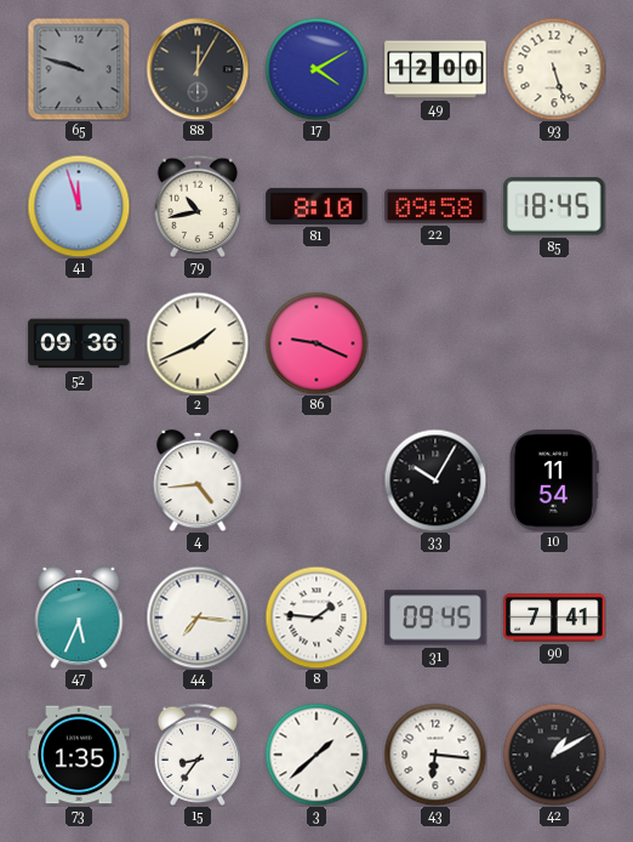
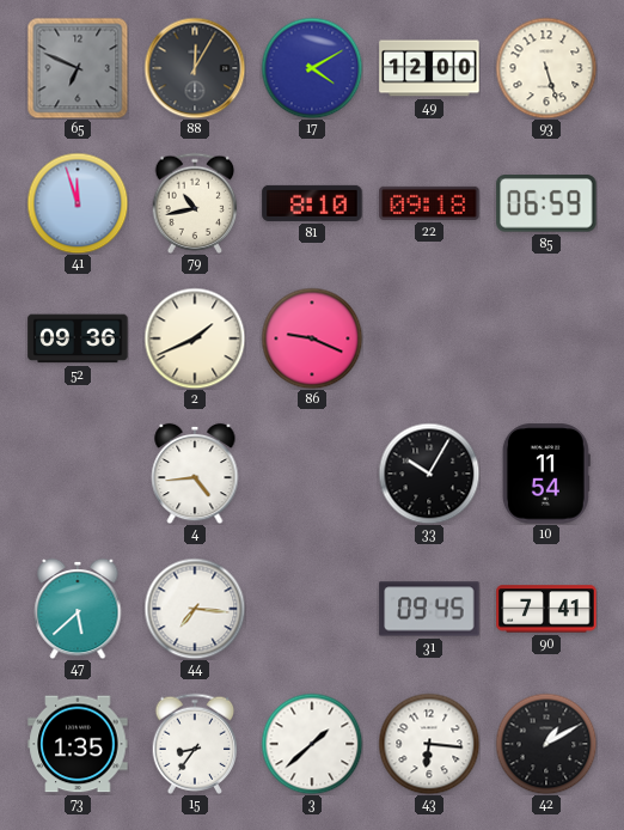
65: 9:48 -> 6:49 (78, 68)
22: 09:58 -> 09:18 (429, 203)
85: 18:45 -> 06:59 (546, 205)
47: 5:34 -> 5:38 (78, 609)
8: 1:46 -> none (316, 618)
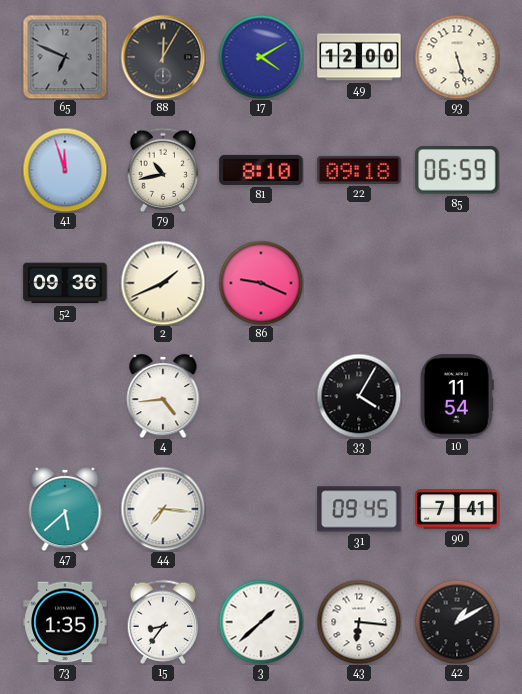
33: 10:05 -> 4:05 (359, 396)
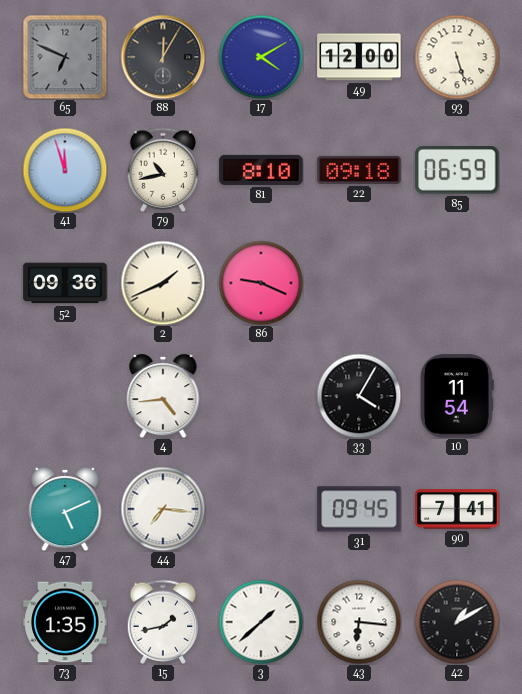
47: 5:38 -> 5:11 (65, 509)
15: 8:36 -> 1:43 (163, 621)
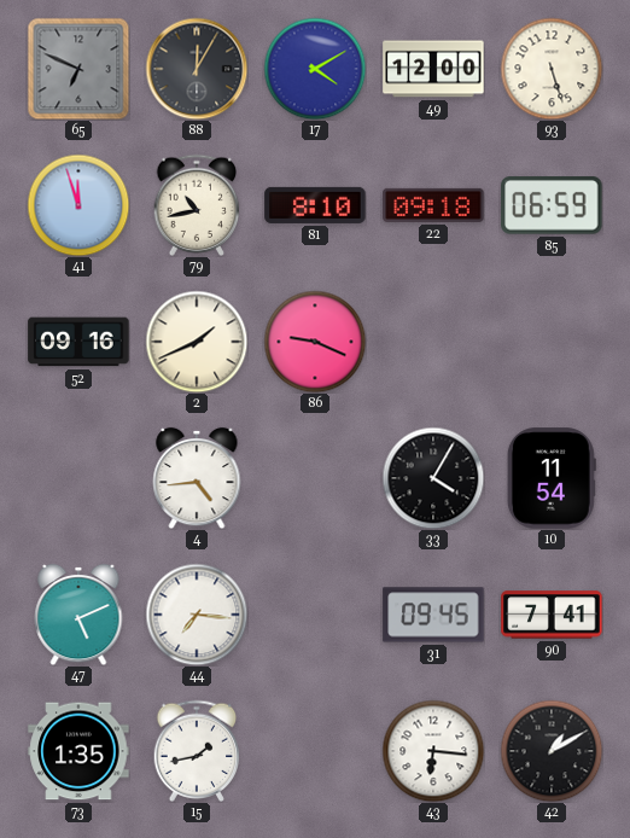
52: 09:36 -> 09:16 (78, 342)
3: 1:38 -> none (261, 622)
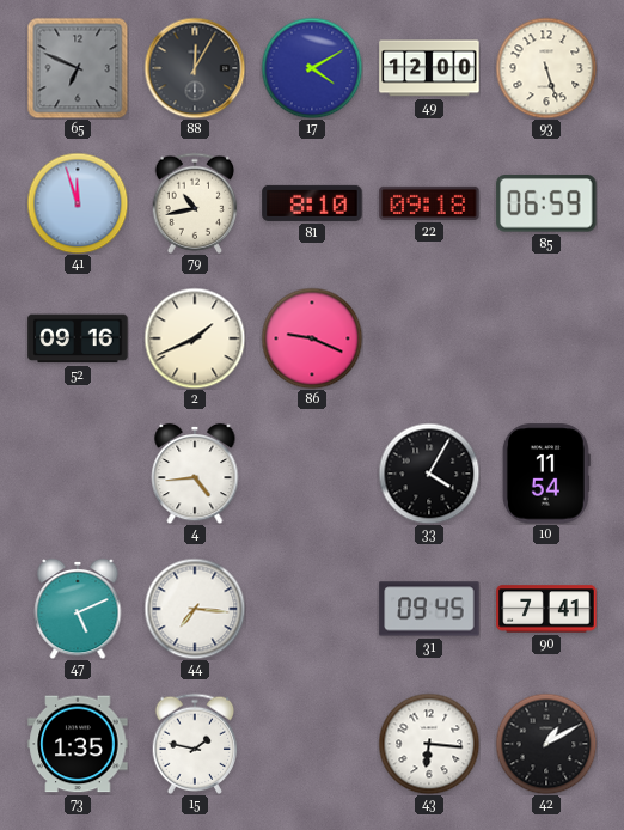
15: 1:43 -> 1:47 (195, 743)
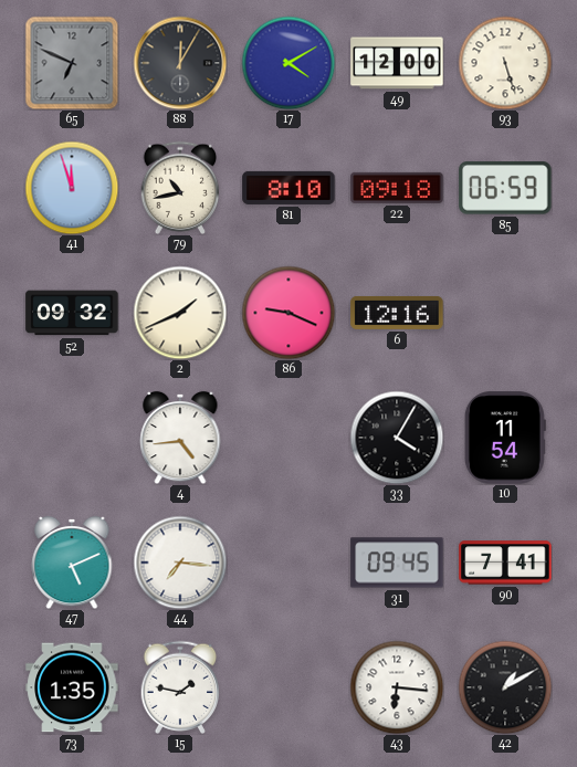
52: 09:16 -> 09:32 (72, 313)
6: none -> 12:16 (397, 313)
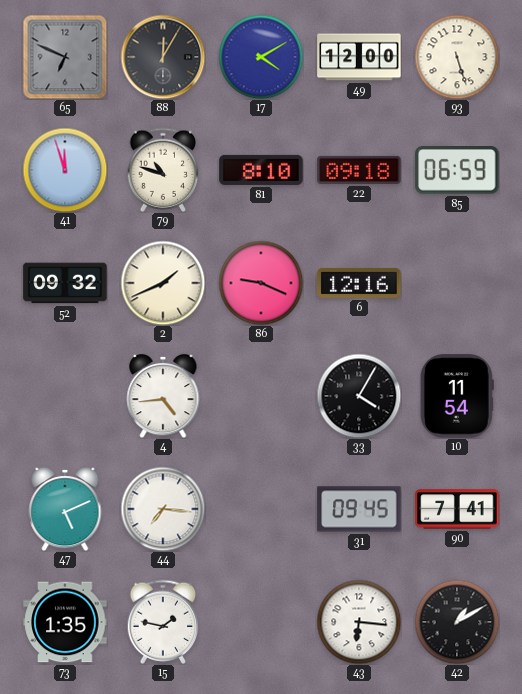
79: 10:43 -> 10:48 (163, 169)
